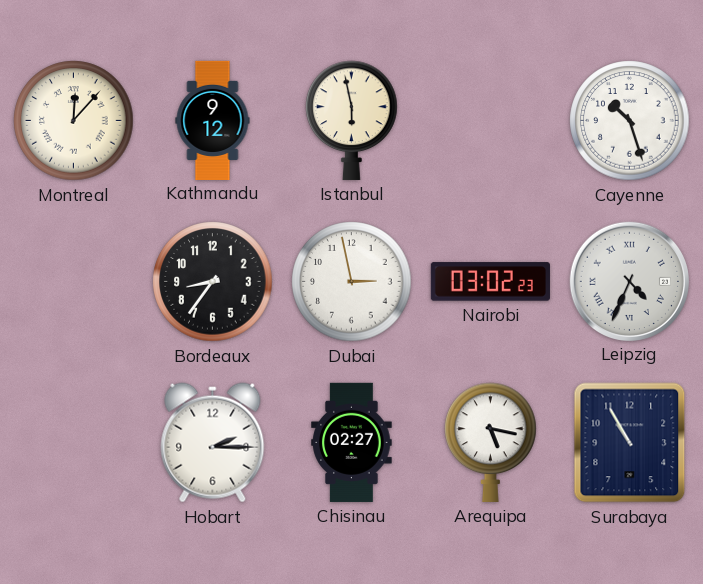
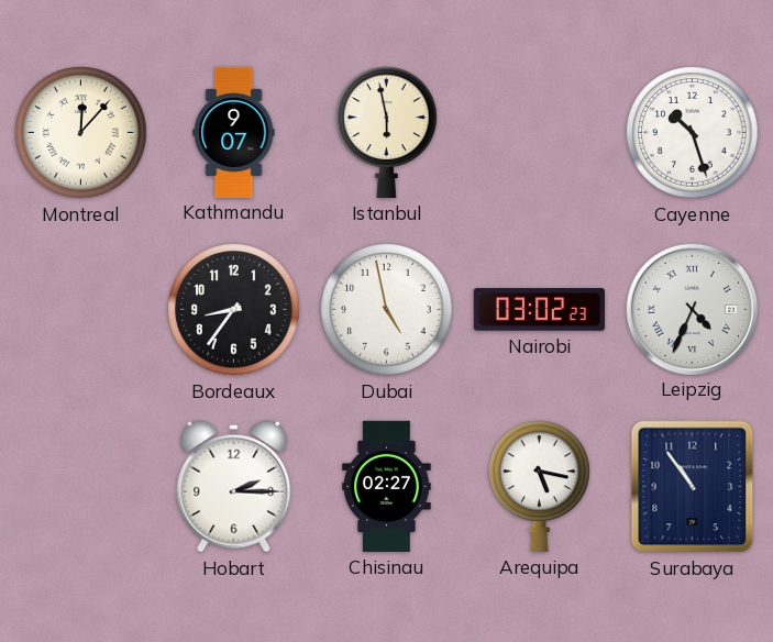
Kathmandu: 9:12 -> 9:07 (234, 132)
Dubai: 2:58 -> 4:58 (387, 310)
Surabaya: 10:55 -> 10:54 (693, 487)
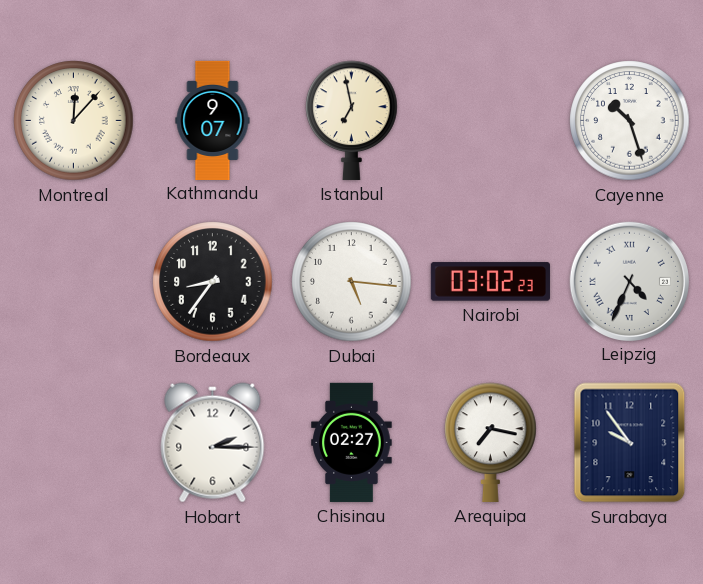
Istanbul: 5:58 -> 6:58 (352, 120)
Dubai: 4:58 -> 5:16 (352, 282)
Arequipa: 5:17 -> 7:17 (491, 442)
Surabaya: 10:54 -> 9:54 (630, 443)
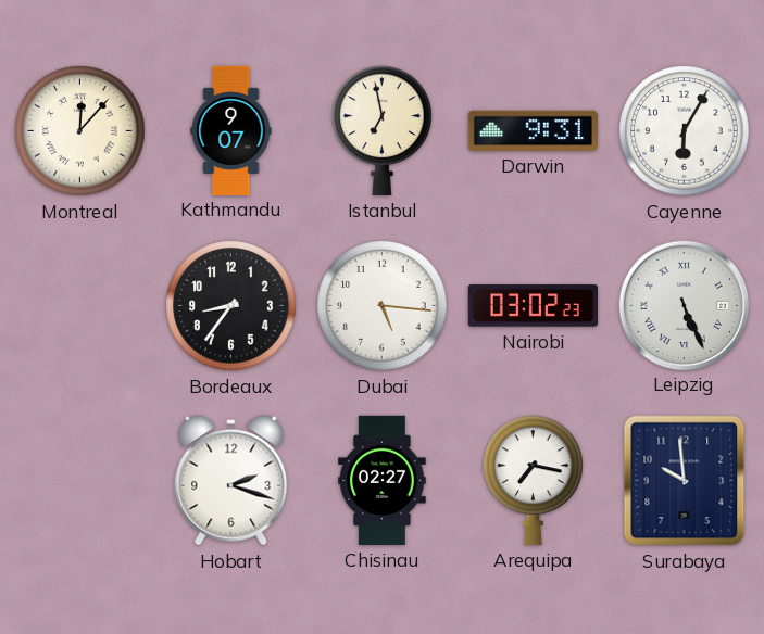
Darwin: none -> 9:31 (533, 130)
Cayenne: 10:27 -> 6:05 (685, 131)
Leipzig: 4:34 -> 5:26 (684, 305)
Hobart: 2:15 -> 2:18 (231, 481)
Surabaya: 9:54 -> 9:59 (685, 481)
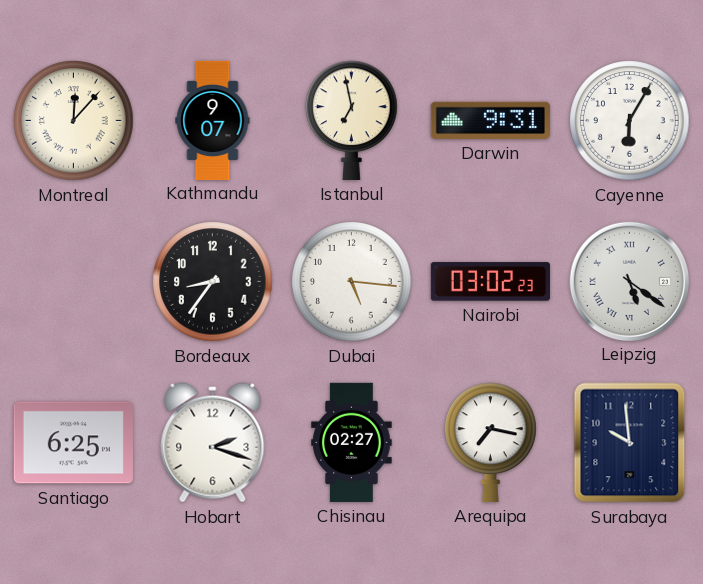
Leipzig: 5:26 -> 5:21 (629, 281)
Santiago: none -> 6:25 (73, 443)
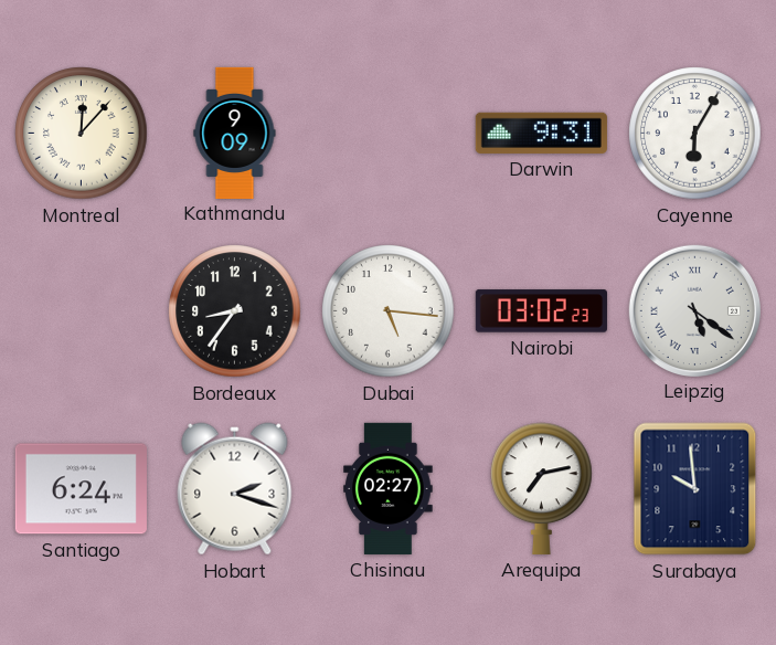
Kathmandu: 9:07 -> 9:09 (235, 133)
Istanbul: 6:58 -> none (352, 120)
Santiago: 6:25 -> 6:24 (81, 489)
Arequipa: 7:17 -> 7:13 (542, 488)
